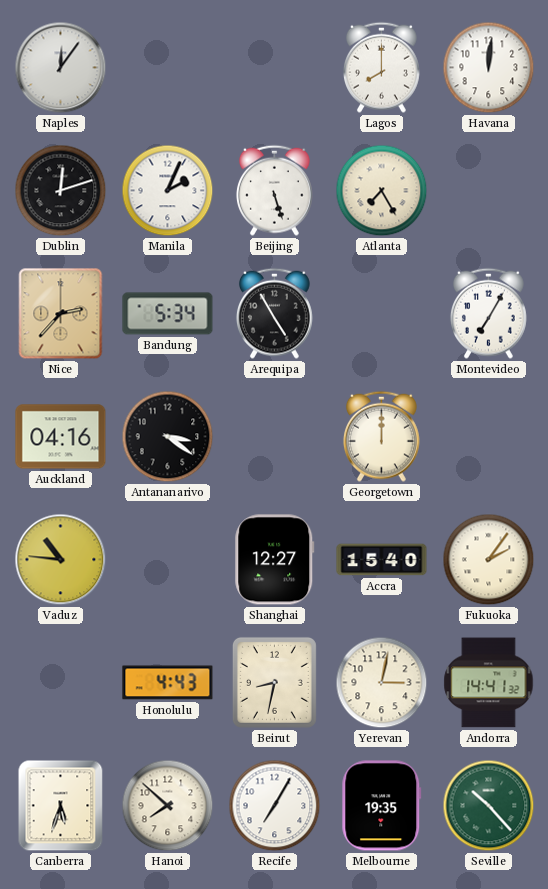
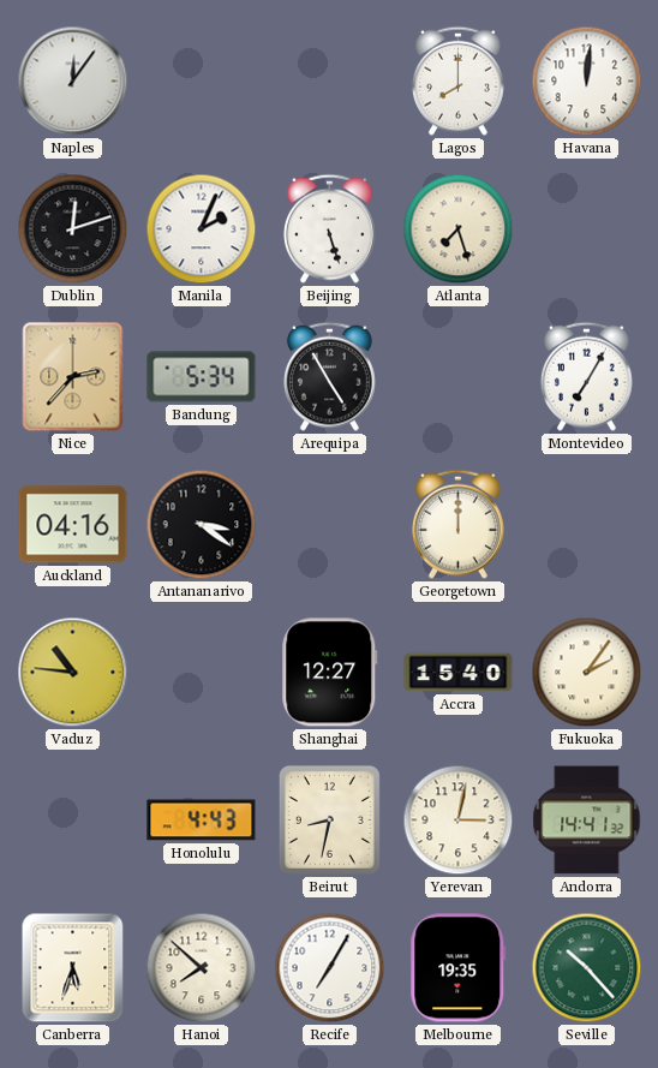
Atlanta: 7:25 -> 7:27 (459, 229)
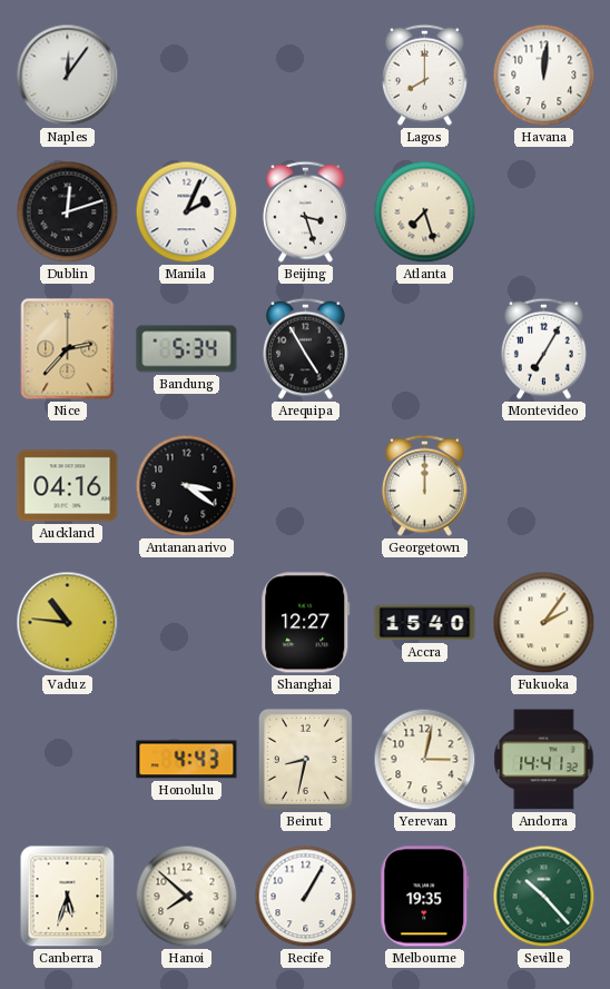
Beijing: 5:27 -> 3:27 (305, 211)
Recife: 7:05 -> 1:05 (306, 897)
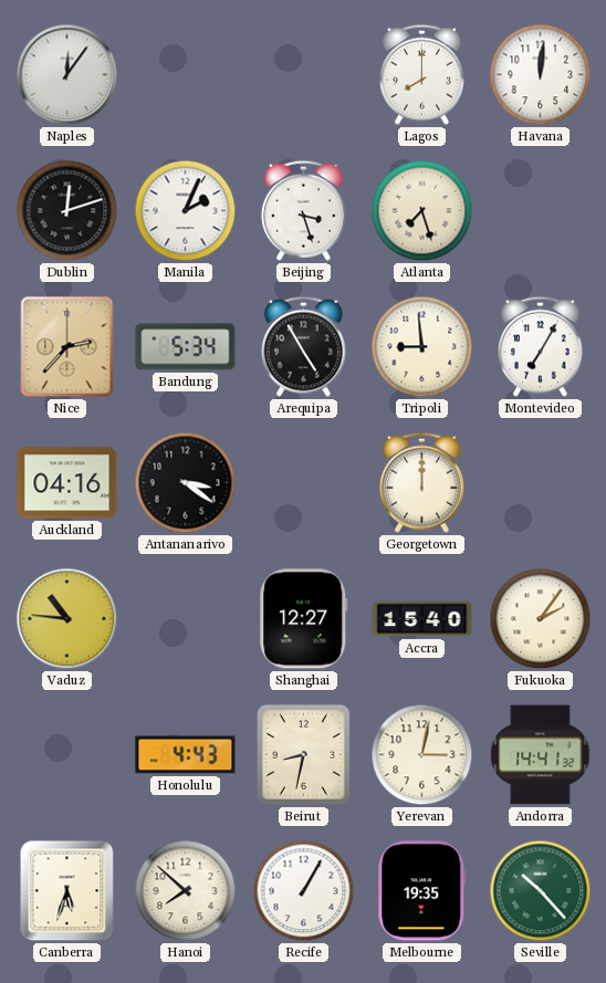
Tripoli: none -> 8:59 (422, 347)
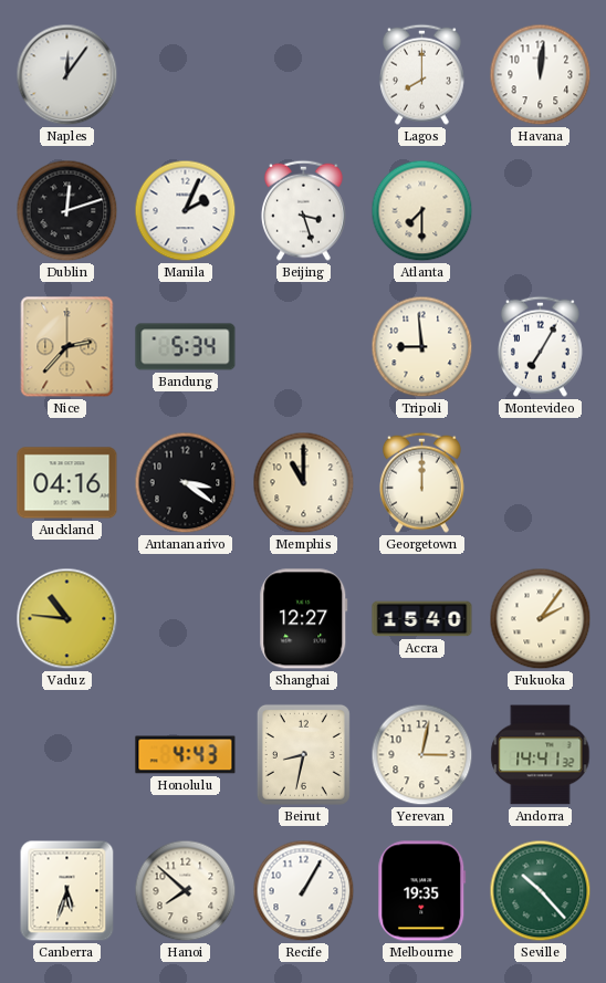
Atlanta: 7:27 -> 7:30 (422, 211)
Arequipa: 4:55 -> none (303, 346)
Memphis: none -> 11:00 (304, 483)
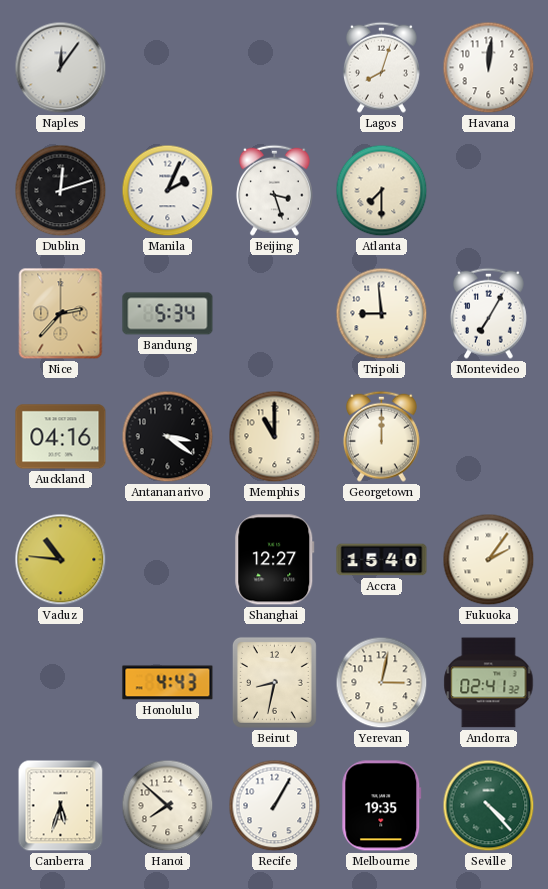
Lagos: 8:00 -> 8:03 (381, 67)
Andorra: 14:41 -> 02:41 (489, 683)
Seville: 10:23 -> 4:23 (489, 806)
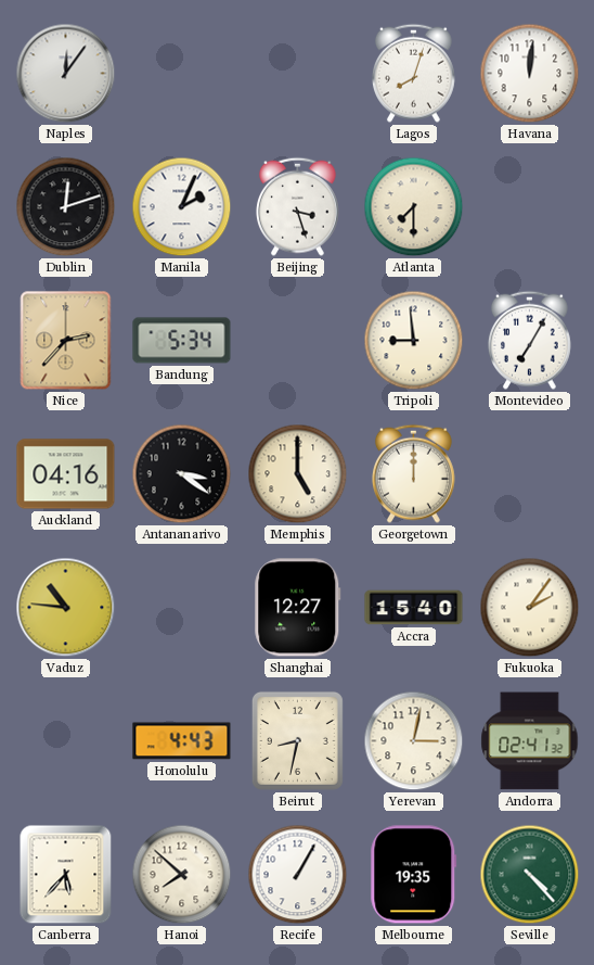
Memphis: 11:00 -> 5:00 (298, 474)
Canberra: 5:33 -> 5:37 (66, 875)
